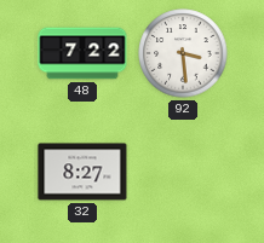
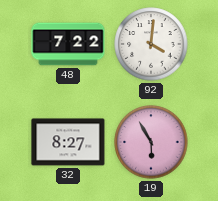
92: 3:29 -> 4:01 (151, 44)
19: none -> 5:55 (151, 142)
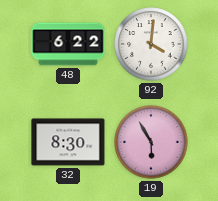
48: 7:22 -> 6:22 (68, 44)
32: 8:27 -> 8:30 (68, 142)
